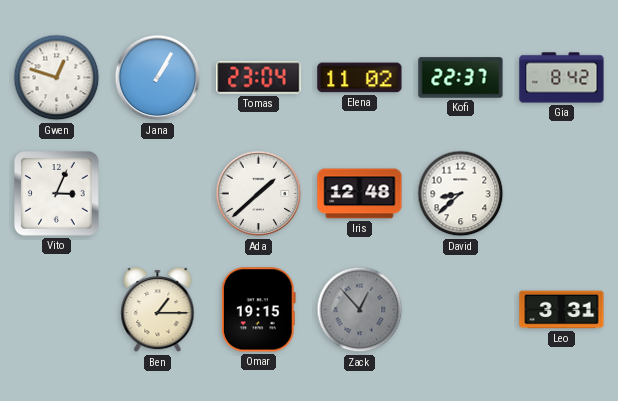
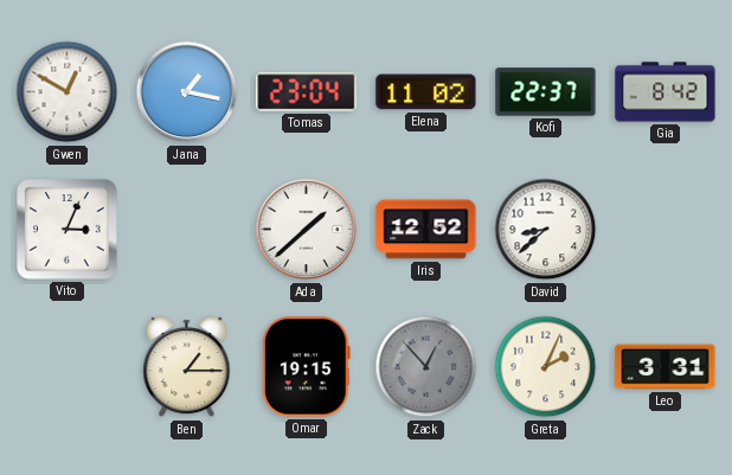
Gwen: 12:48 -> 12:50 (68, 92)
Jana: 1:05 -> 1:17 (187, 92)
Iris: 12:48 -> 12:52 (426, 230)
Greta: none -> 2:04 (546, 367)
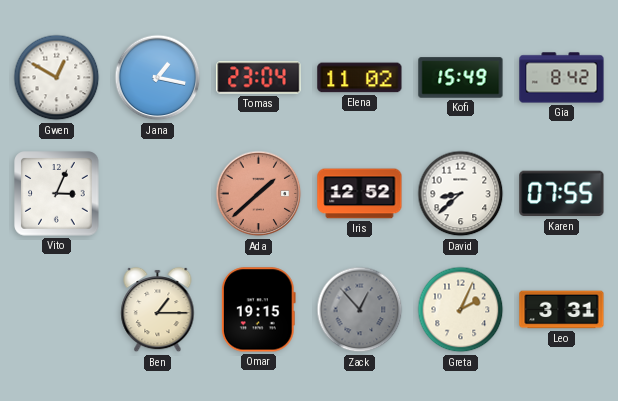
Kofi: 22:37 -> 15:49 (461, 78)
Ada dial: white -> salmon (259, 194)
Karen: none -> 07:55 (562, 194)
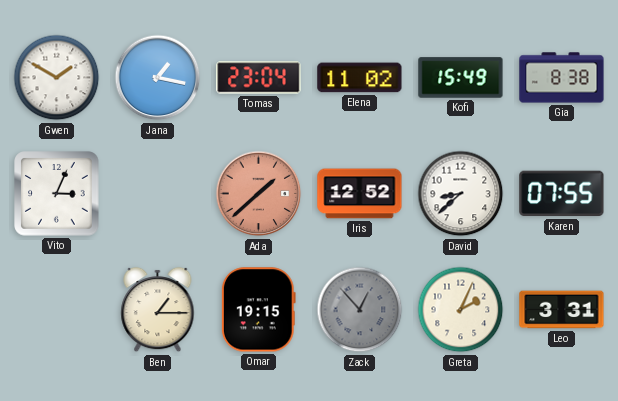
Gwen: 12:50 -> 1:50 (57, 78)
Gia: 8:42 -> 8:38 (562, 78)
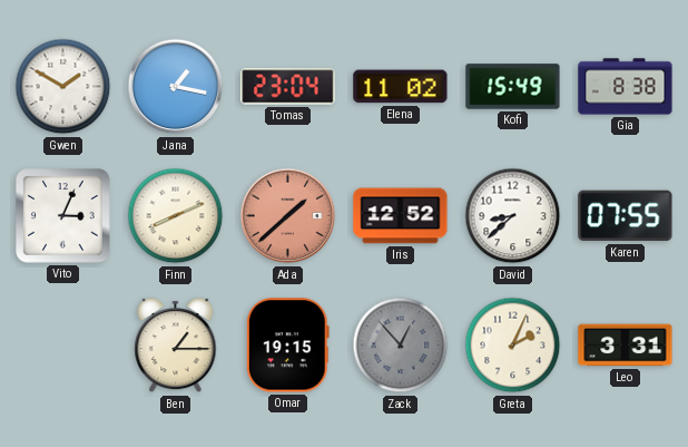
Finn: none -> 8:11 (176, 216)
